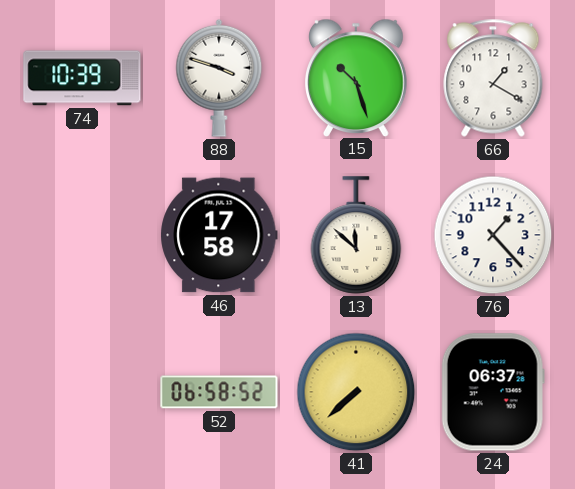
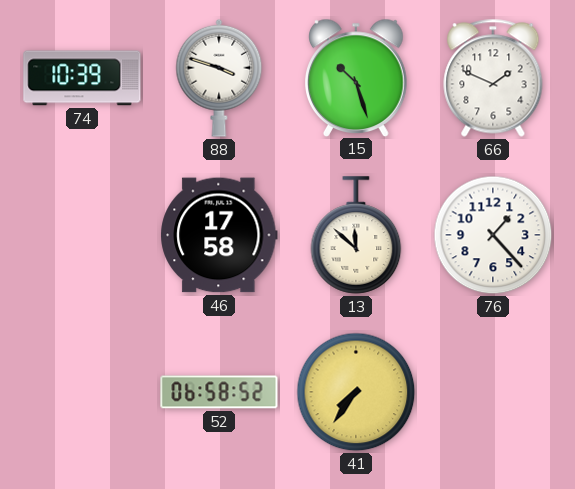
66: 1:20 -> 1:49 (493, 78)
41: 7:38 -> 7:36 (356, 392)
24: 06:37 -> none (493, 392)
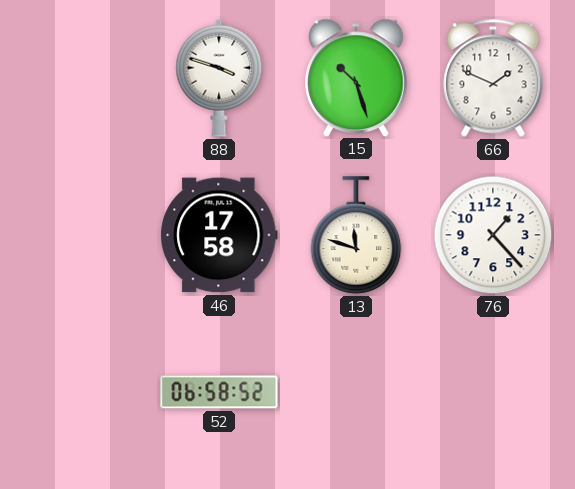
74: 10:39 -> none (82, 78)
13: 11:52 -> 11:48 (356, 235)
41: 7:36 -> none (356, 392)
